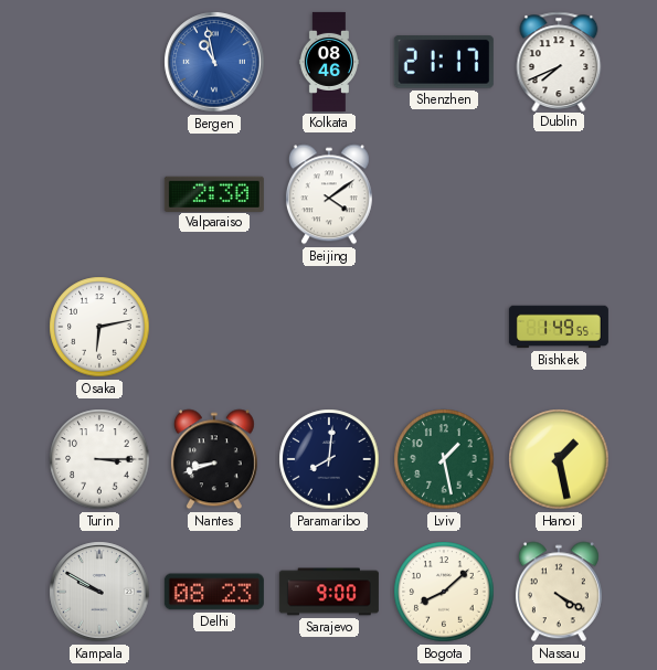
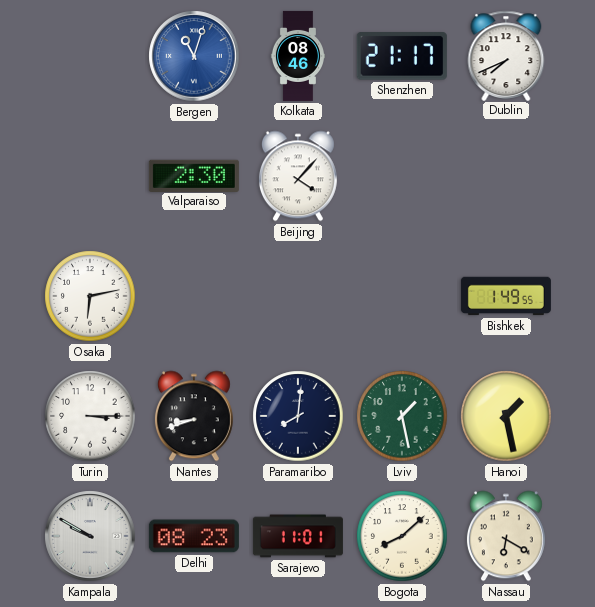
Bergen: 10:58 -> 11:03 (194, 56)
Beijing: 4:09 -> 4:07 (298, 176)
Sarajevo: 9:00 -> 11:01 (298, 536)
Nassau: 4:20 -> 6:20 (506, 536)
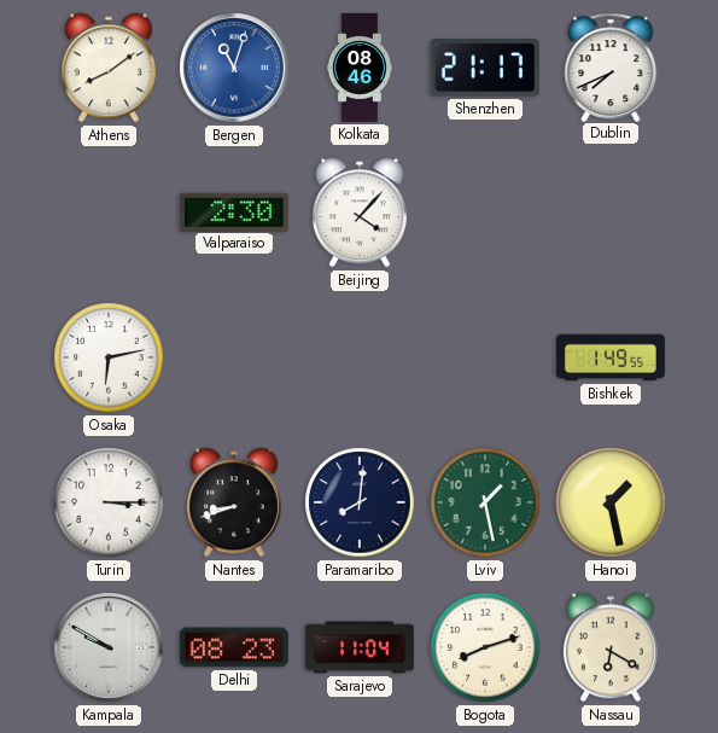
Athens: none -> 8:09 (109, 68)
Sarajevo: 11:01 -> 11:04 (360, 647)
Bogota: 8:08 -> 8:12 (485, 647)
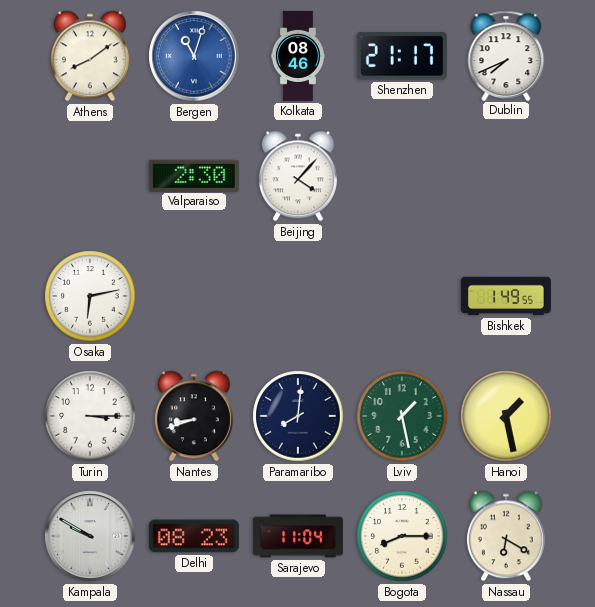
Bogota: 8:12 -> 8:15 (402, 536)
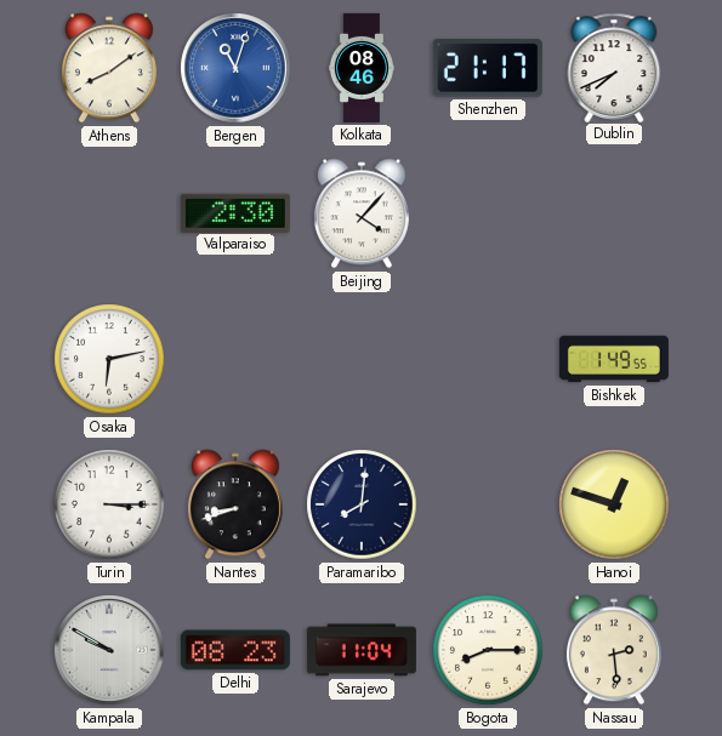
Lviv: 1:28 -> none (402, 416)
Hanoi: 1:28 -> 12:48 (614, 504)
Nassau: 6:20 -> 2:29 (614, 650)
